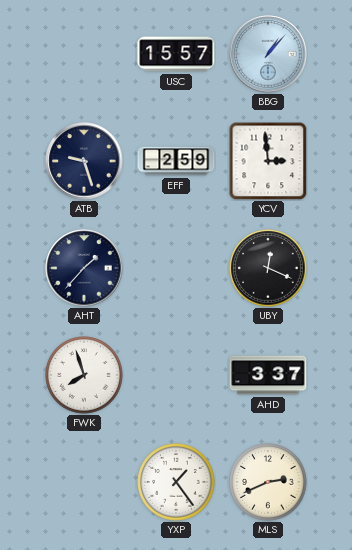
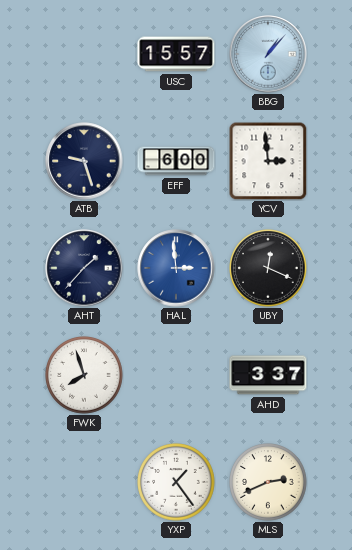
EFF: 2:59 -> 6:00 (176, 161)
HAL: none -> 2:59 (176, 268)
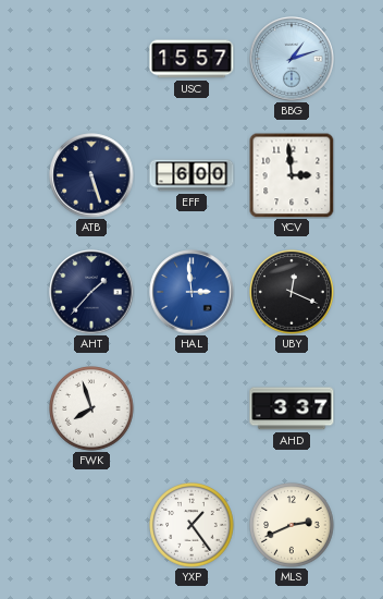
BBG: 1:07 -> 1:12 (292, 59)
ATB: 9:27 -> 5:27 (91, 175)
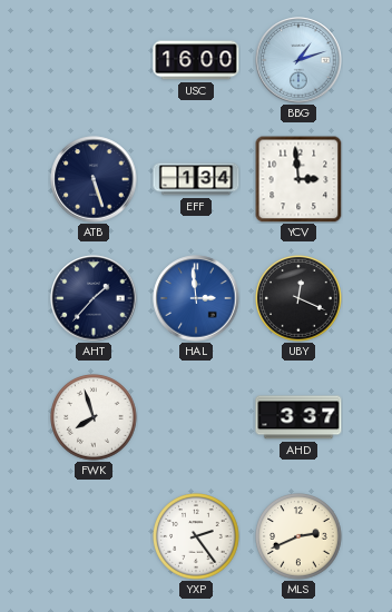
USC: 15:57 -> 16:00 (196, 60)
EFF: 6:00 -> 1:34 (196, 179)
YXP: 1:24 -> 2:24 (196, 536)
